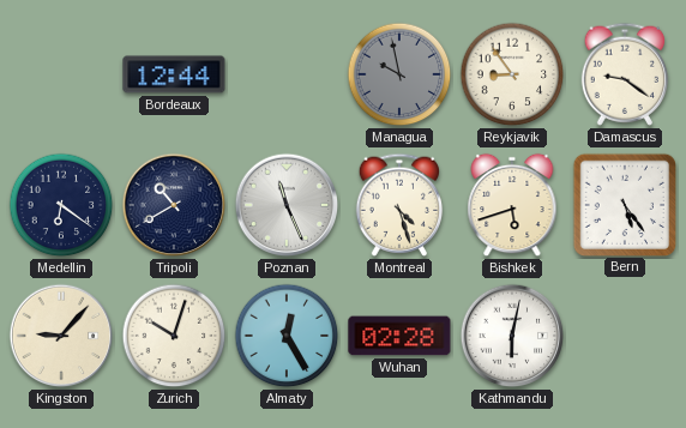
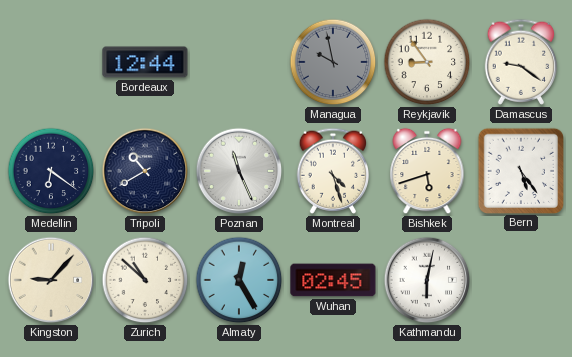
Zurich: 10:03 -> 10:52 (145, 280)
Wuhan: 02:28 -> 02:45 (333, 280)
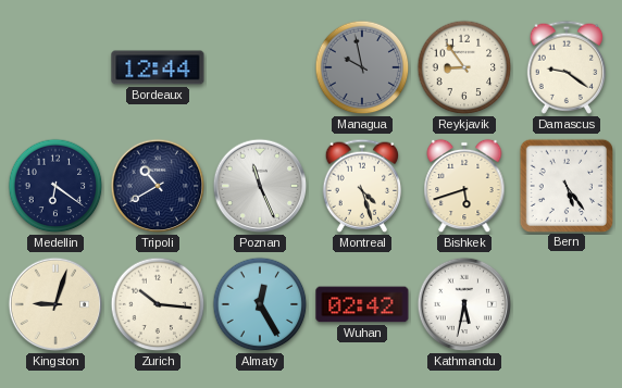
Kingston: 9:07 -> 9:03 (55, 304)
Zurich: 10:52 -> 10:16 (158, 304)
Wuhan: 02:45 -> 02:42 (362, 304)
Kathmandu: 6:02 -> 5:32 (464, 304)
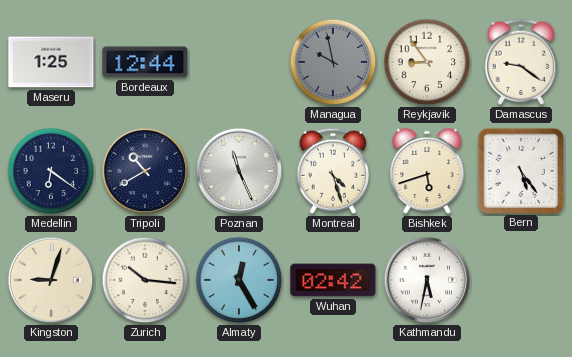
Maseru: none -> 1:25 (51, 62)
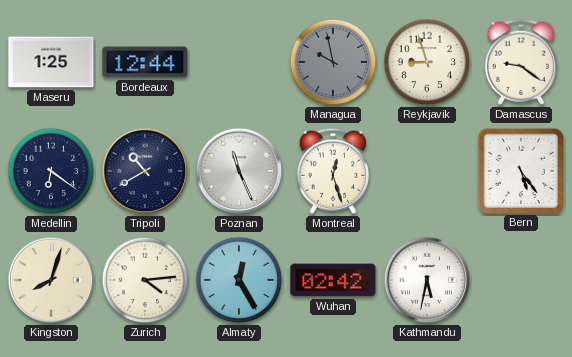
Reykjavik: 8:54 -> 8:57 (427, 62)
Montreal: 4:27 -> 12:27 (333, 171)
Bishkek: 5:42 -> none (427, 171)
Kingston: 9:03 -> 8:03 (51, 280)
Zurich: 10:16 -> 4:14 (145, 280)
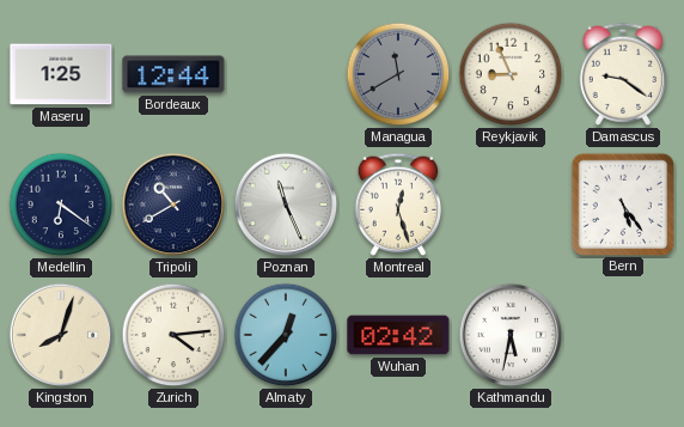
Managua: 9:58 -> 11:40 (398, 74)
Reykjavik: 8:57 -> 8:56 (511, 74)
Almaty: 12:25 -> 12:37 (286, 335)
